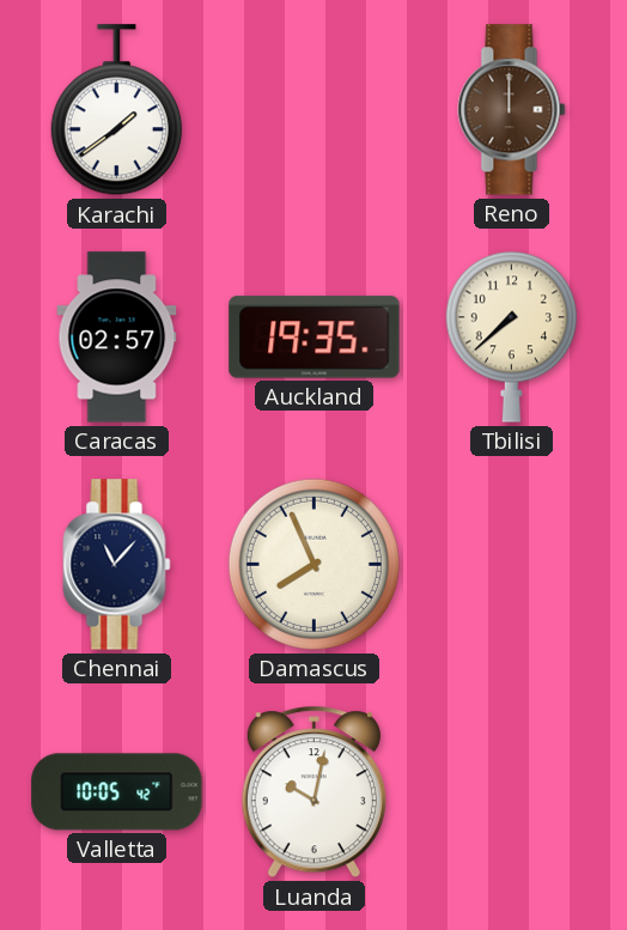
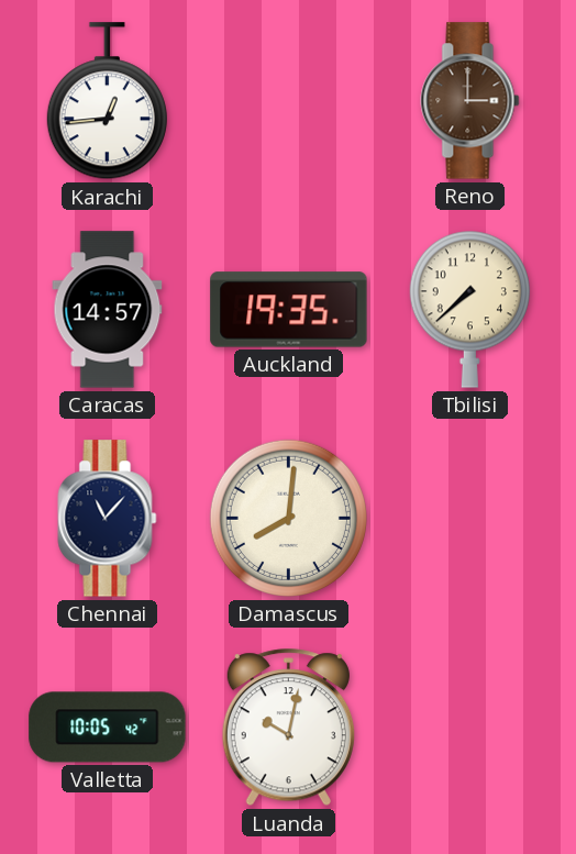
Karachi: 1:39 -> 12:44 (107, 101)
Reno: 12:00 -> 3:00 (470, 101)
Caracas: 02:57 -> 14:57 (108, 310)
Damascus: 7:56 -> 8:01 (288, 518)
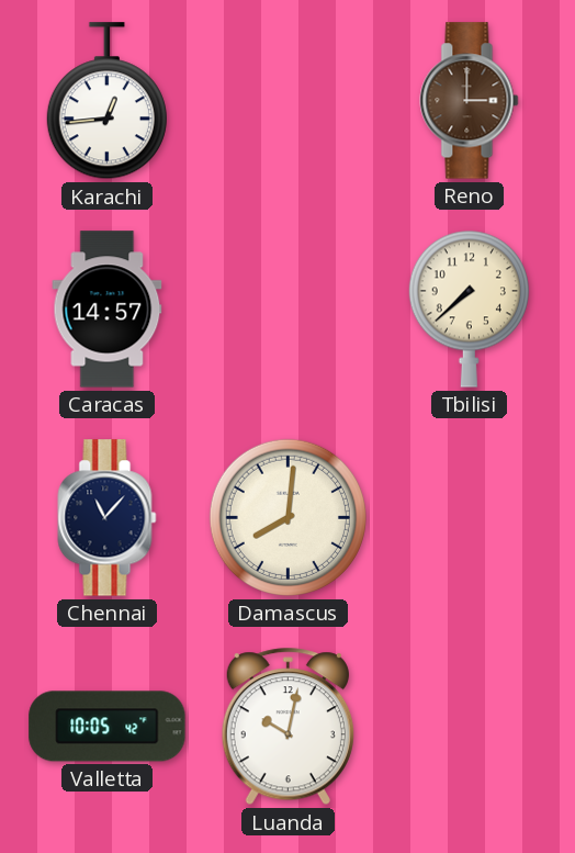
Auckland: 19:35 -> none (289, 310)
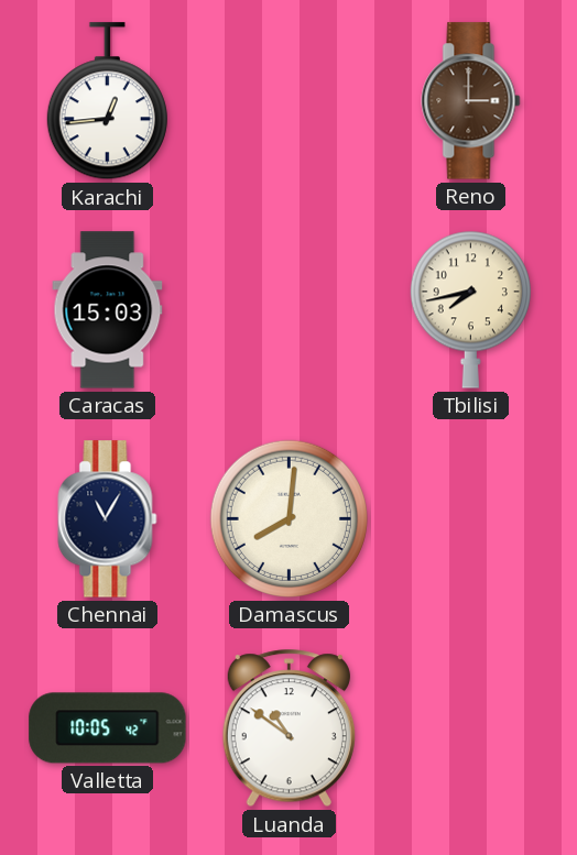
Caracas: 14:57 -> 15:03 (108, 310)
Tbilisi: 7:38 -> 7:43 (470, 309)
Chennai: 11:07 -> 11:05 (108, 519)
Luanda: 10:02 -> 10:51 (288, 728)
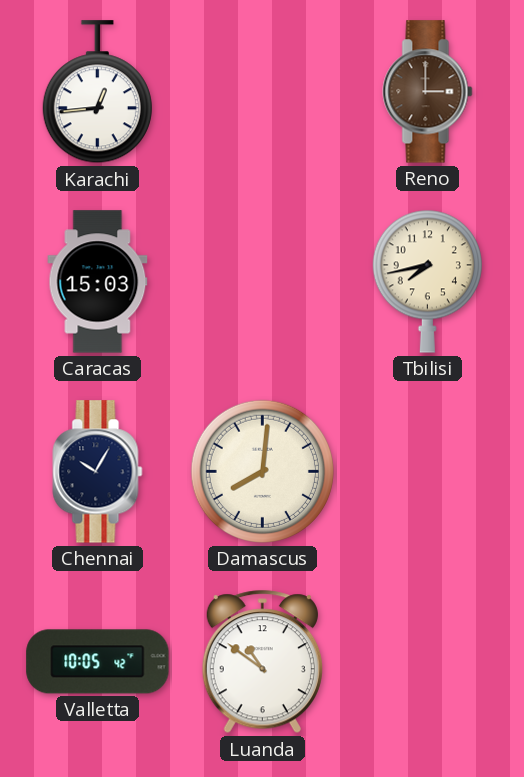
Chennai: 11:05 -> 10:05 (98, 472)
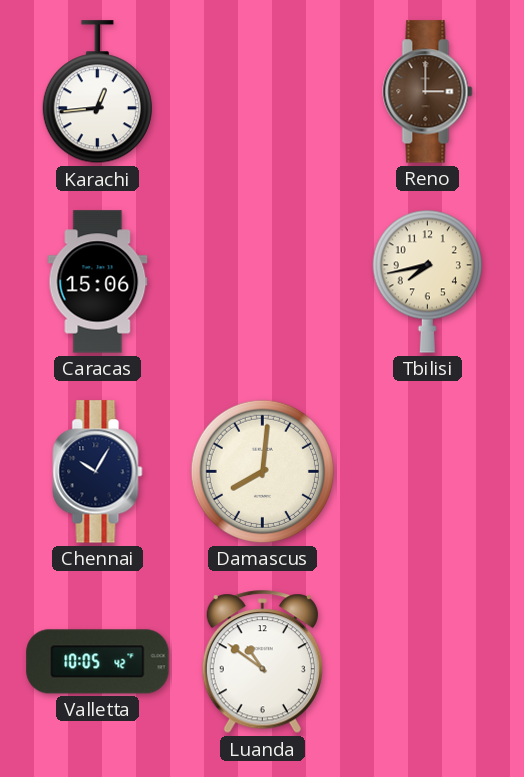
Caracas: 15:03 -> 15:06 (98, 282)
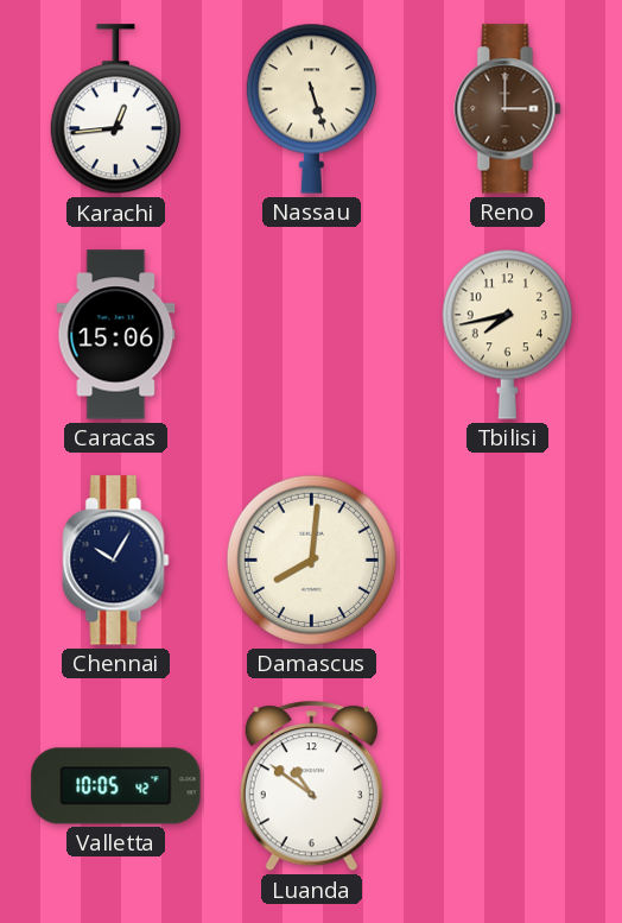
Nassau: none -> 5:27 (311, 108)
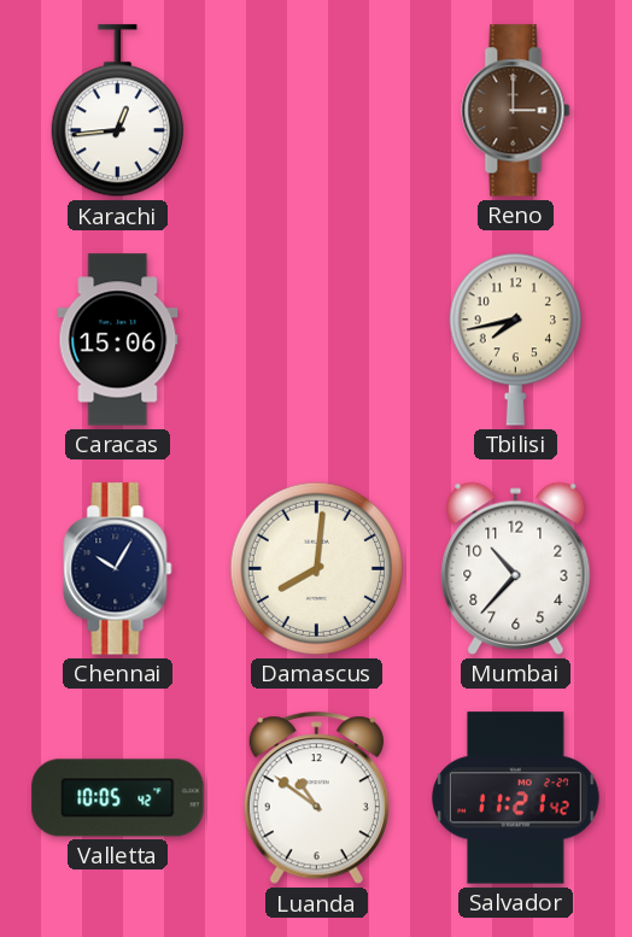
Nassau: 5:27 -> none (311, 108)
Mumbai: none -> 10:37 (516, 568)
Salvador: none -> 11:21 (516, 798)
